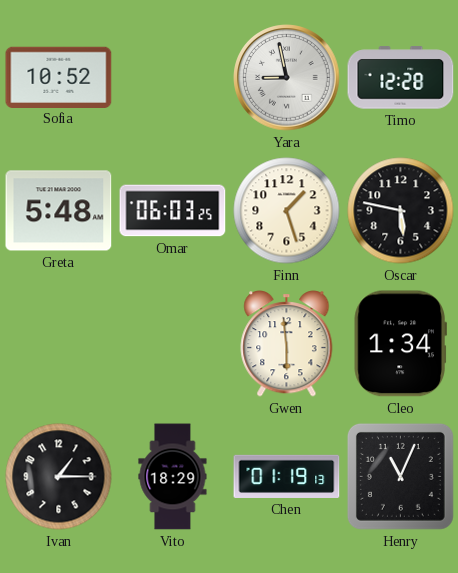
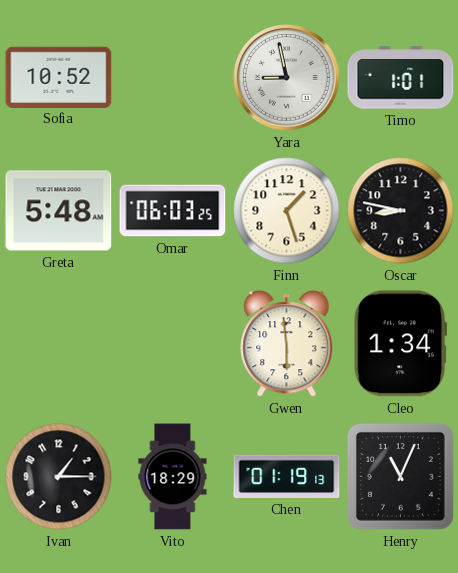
Timo: 12:28 -> 1:01 (401, 78)
Oscar: 5:47 -> 8:47 (401, 211)
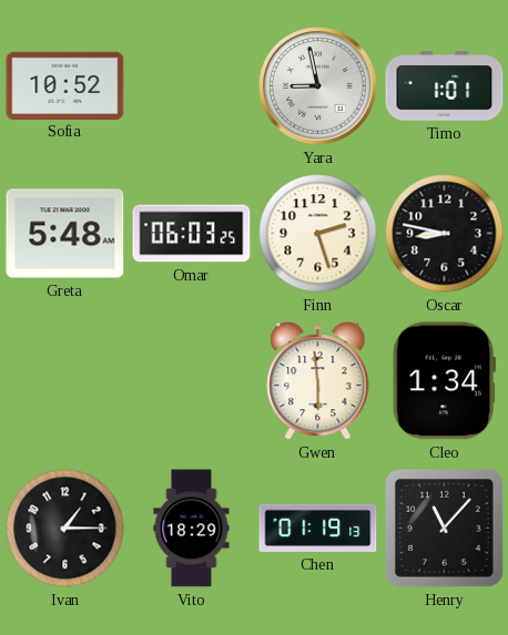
Finn: 1:27 -> 2:27 (318, 234)
Henry: 11:04 -> 11:07 (444, 528)
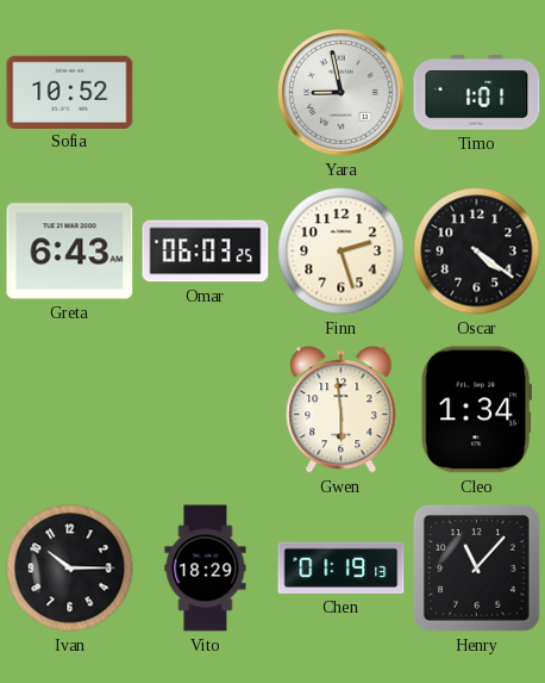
Greta: 5:48 -> 6:43 (70, 252)
Oscar: 8:47 -> 4:21 (477, 252)
Ivan: 1:15 -> 10:15 (70, 569)
